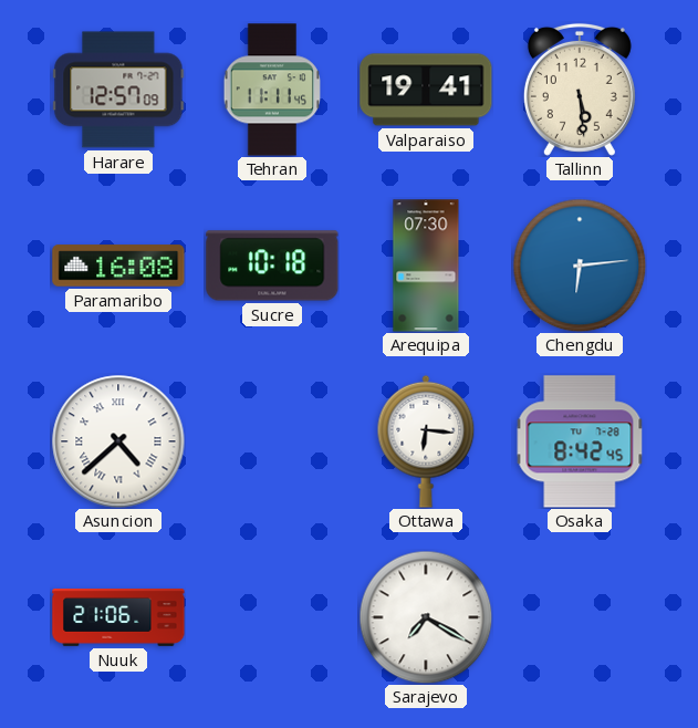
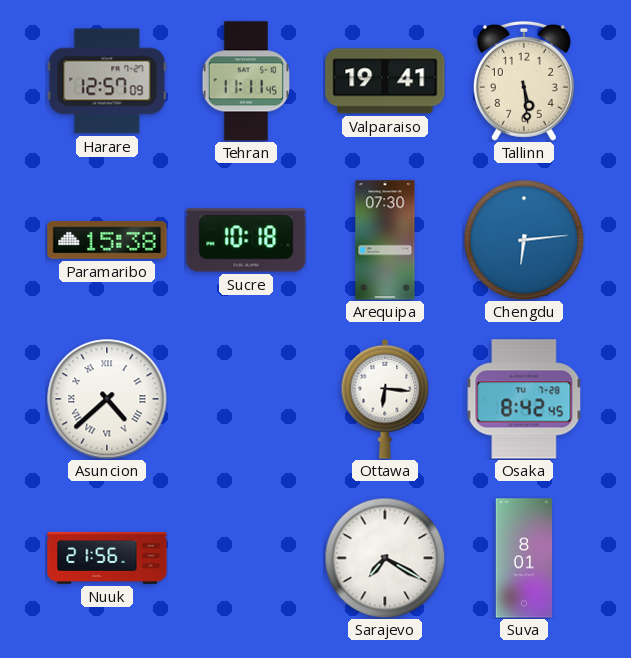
Paramaribo: 16:08 -> 15:38 (107, 240)
Nuuk: 21:06 -> 21:56 (107, 558)
Suva: none -> 8:01 (524, 558)
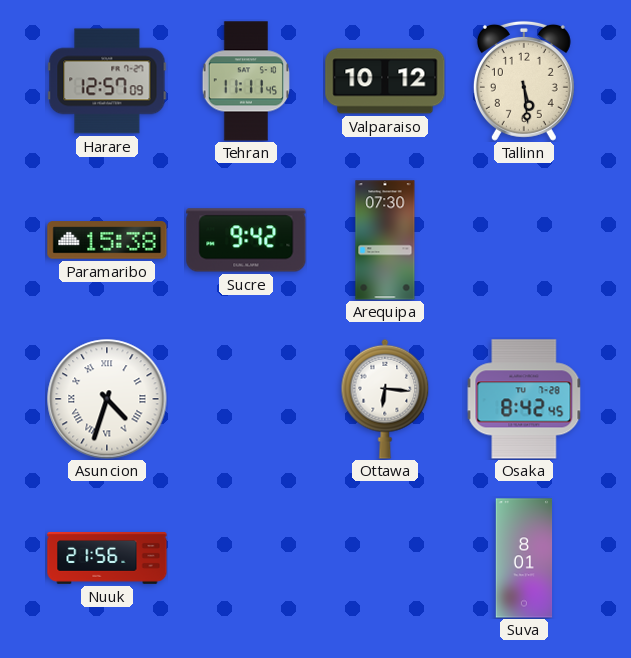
Valparaiso: 19:41 -> 10:12 (385, 81)
Sucre: 10:18 -> 9:42 (246, 240)
Chengdu: 6:14 -> none (524, 240)
Asuncion: 4:38 -> 4:33 (107, 399)
Sarajevo: 7:20 -> none (385, 558)
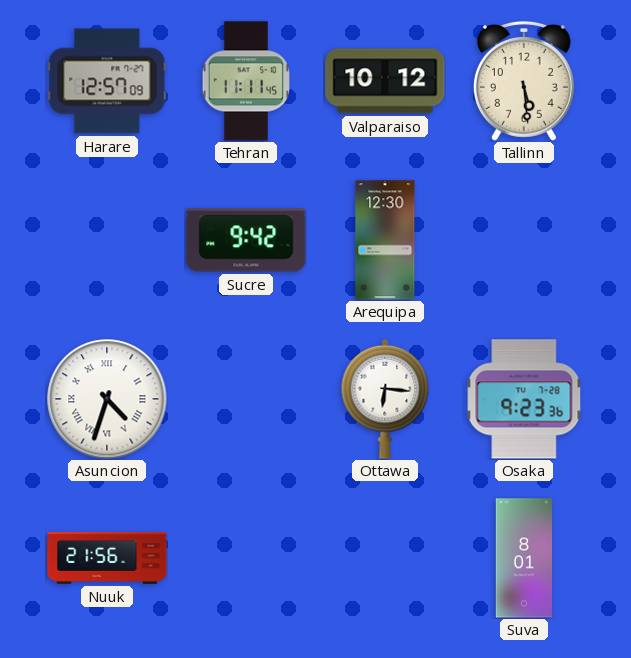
Paramaribo: 15:38 -> none (107, 240)
Arequipa: 07:30 -> 12:30 (385, 240)
Osaka: 8:42 -> 9:23 (524, 399)
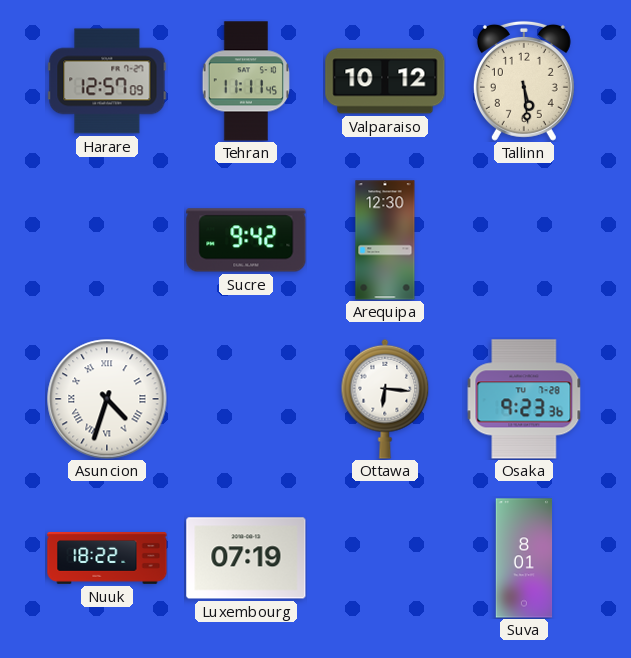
Nuuk: 21:56 -> 18:22 (107, 558)
Luxembourg: none -> 07:19 (246, 558)
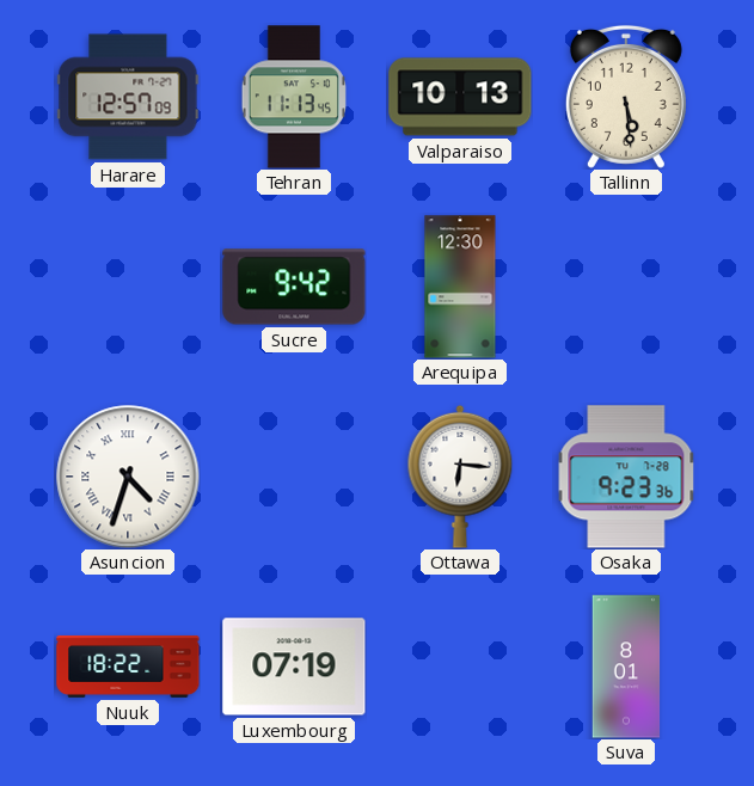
Tehran: 11:11 -> 11:13 (294, 97)
Valparaiso: 10:12 -> 10:13 (460, 97)
